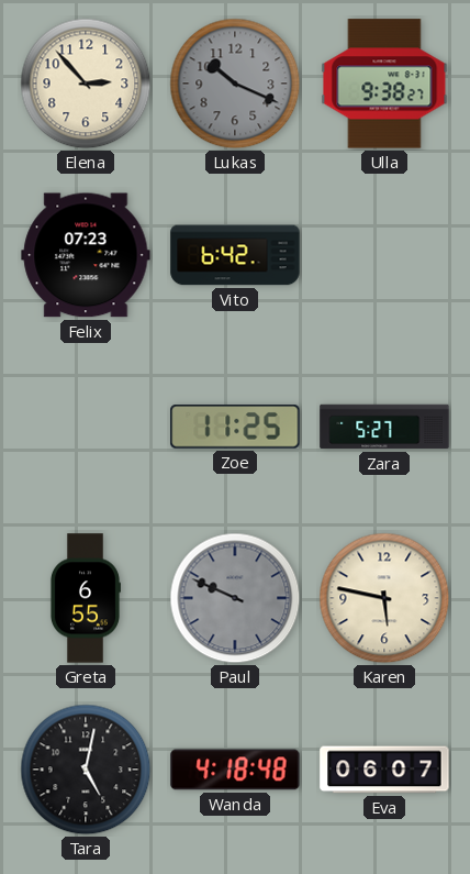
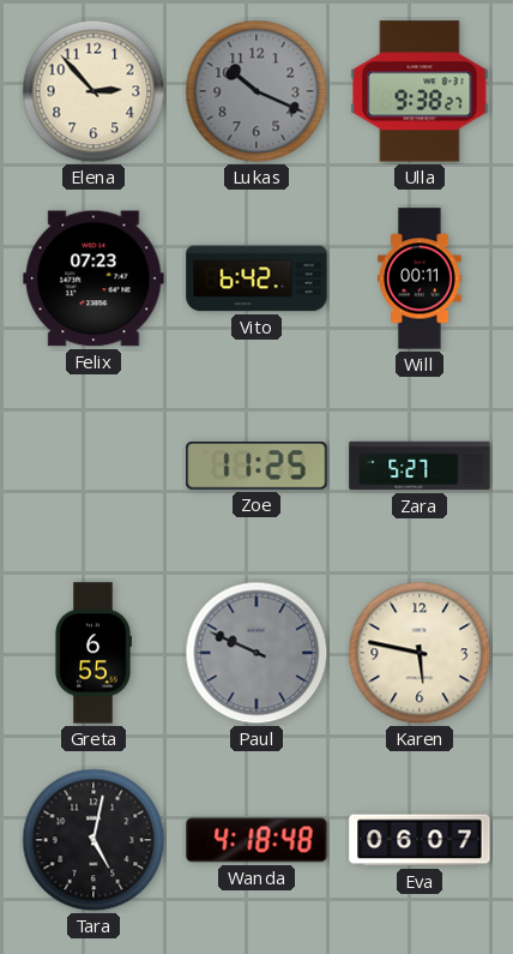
Will: none -> 00:11 (421, 278)
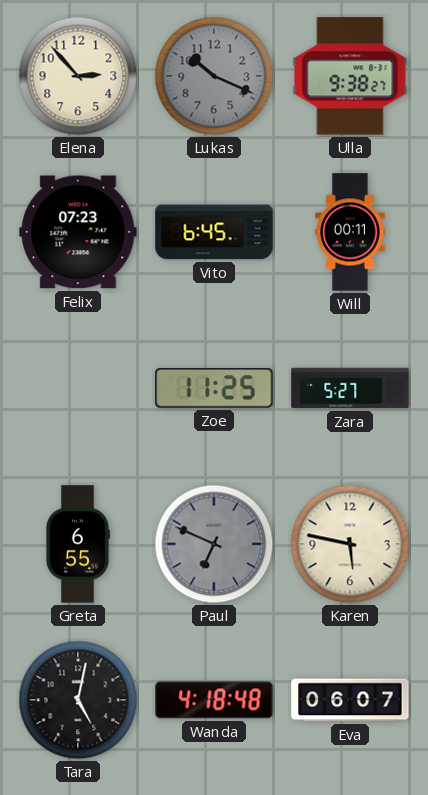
Vito: 6:42 -> 6:45 (214, 232)
Paul: 9:49 -> 6:49 (214, 544)
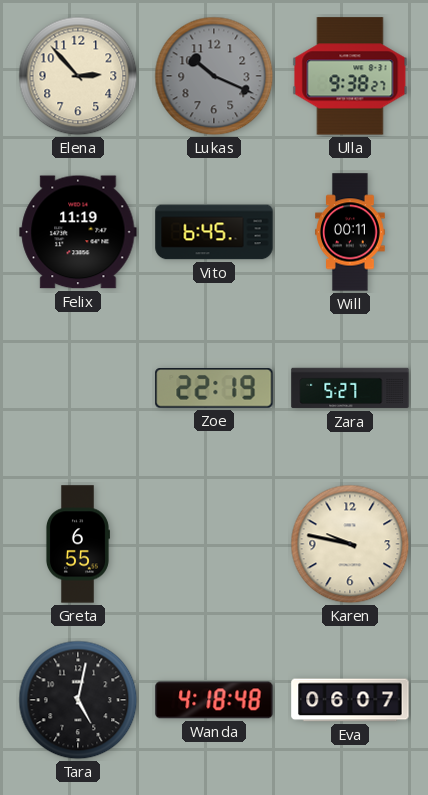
Felix: 07:23 -> 11:19 (78, 232)
Zoe: 11:25 -> 22:19 (214, 388)
Paul: 6:49 -> none (214, 544)
Karen: 5:47 -> 9:47 (350, 544)
